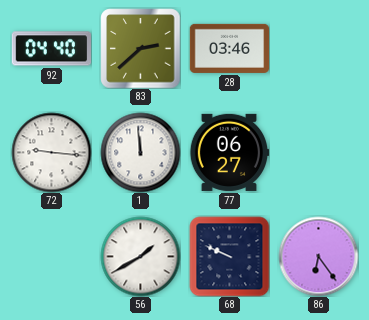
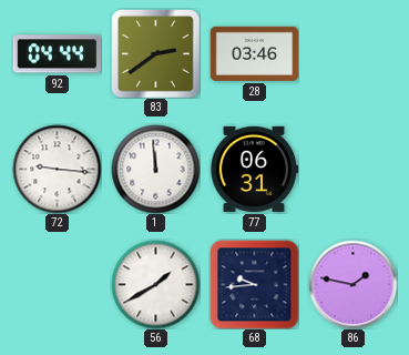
92: 04:40 -> 04:44 (57, 54)
83: 2:38 -> 2:39 (155, 53)
77: 06:27 -> 06:31 (254, 169)
68: 9:49 -> 9:44 (254, 284)
86: 6:24 -> 1:47 (352, 284)
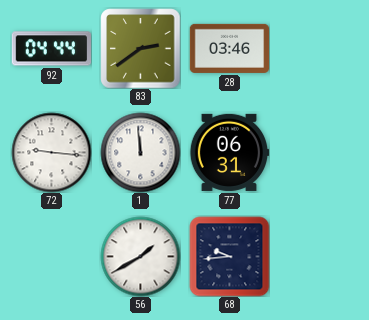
86: 1:47 -> none (352, 284)
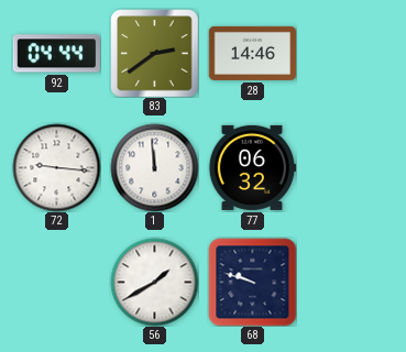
28: 03:46 -> 14:46 (252, 53)
77: 06:31 -> 06:32 (252, 167)
68: 9:44 -> 9:48 (252, 282)
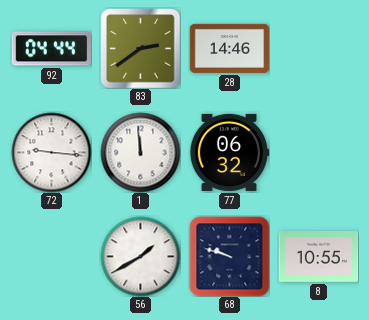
8: none -> 10:55 (318, 257)
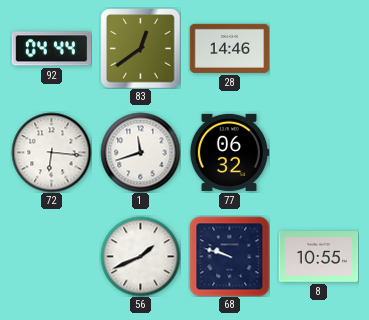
83: 2:39 -> 12:39 (140, 48)
72: 9:16 -> 6:16 (51, 152)
1: 11:59 -> 11:42 (140, 152)
56: 1:40 -> 1:41 (140, 256)
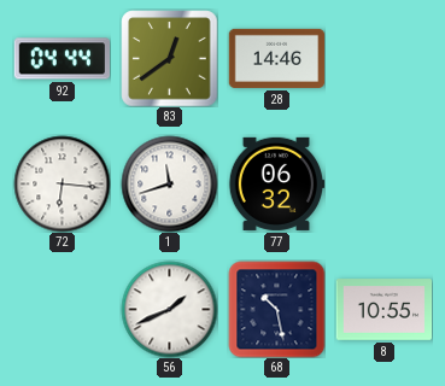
68: 9:48 -> 10:28 (276, 309)
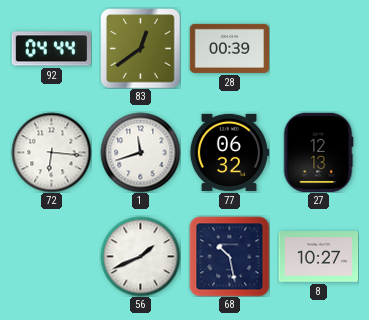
28: 14:46 -> 00:39 (229, 48)
27: none -> 12:13 (318, 152)
8: 10:55 -> 10:27 (318, 257)
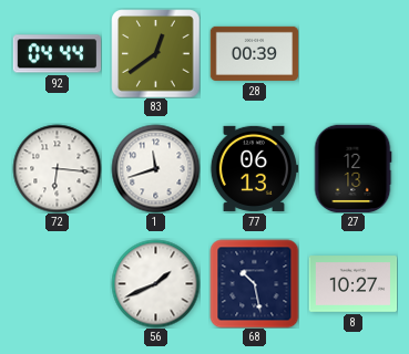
77: 06:32 -> 06:13 (254, 168)
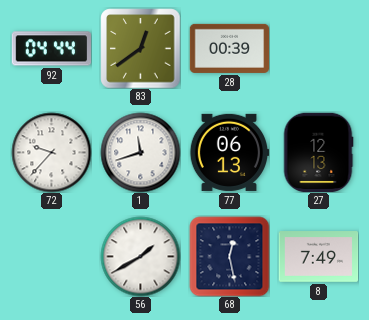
72: 6:16 -> 9:37 (51, 152)
56: 1:41 -> 1:40 (140, 256)
68: 10:28 -> 12:28 (229, 256)
8: 10:27 -> 7:49 (318, 257)
